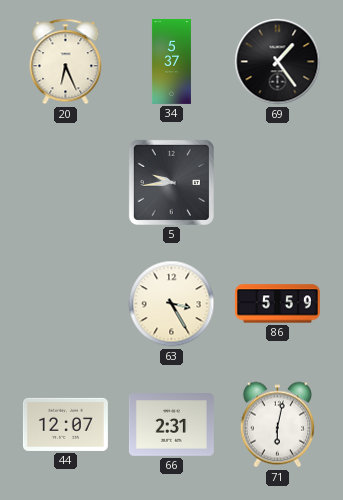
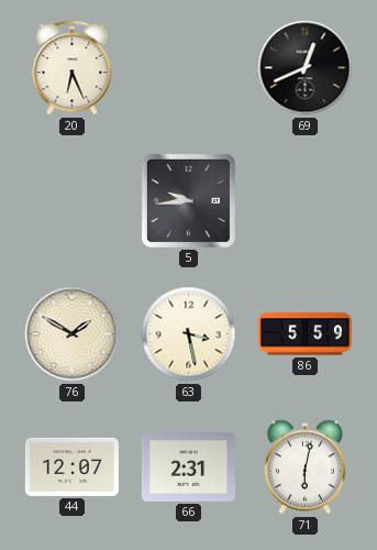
34: 5:37 -> none (171, 61)
69: 1:24 -> 12:41 (306, 68)
76: none -> 1:50 (73, 334)
63: 3:25 -> 3:28 (189, 334)
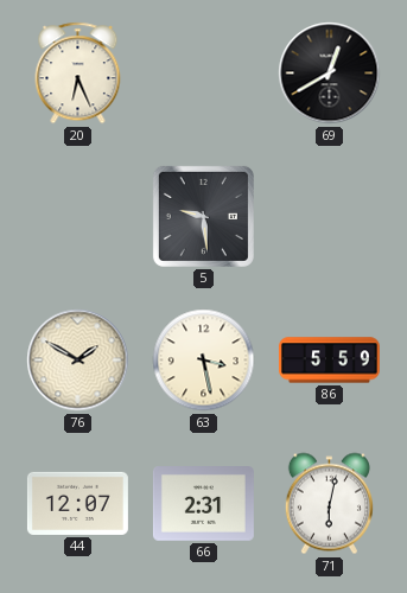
69: 12:41 -> 12:40 (330, 74)
5: 9:44 -> 9:29 (203, 216)
